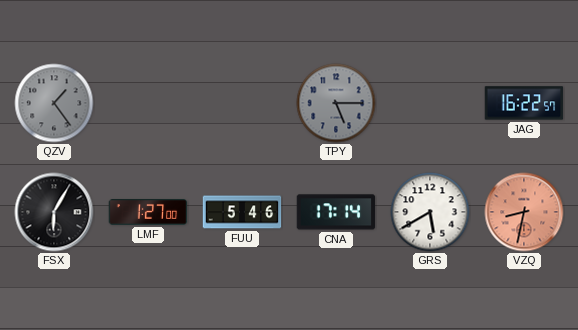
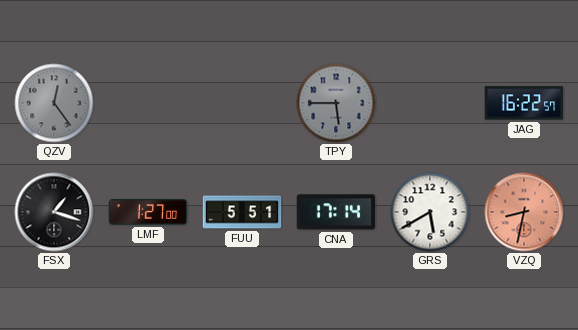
QZV: 1:24 -> 12:24 (54, 103)
TPY: 5:15 -> 5:45 (336, 103)
FSX: 6:05 -> 1:18 (54, 212)
FUU: 5:46 -> 5:51 (242, 212)
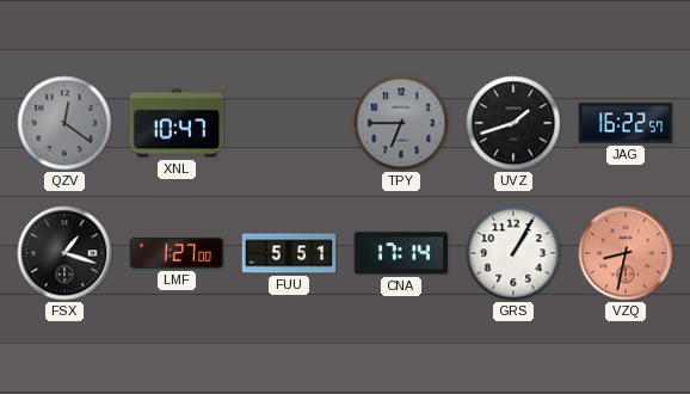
QZV: 12:24 -> 12:21 (64, 123)
XNL: none -> 10:47 (177, 123)
TPY: 5:45 -> 6:45 (401, 123)
UVZ: none -> 1:42 (513, 123)
GRS: 5:40 -> 1:05 (513, 253)
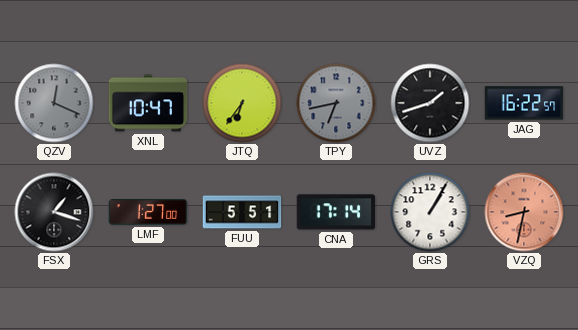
QZV: 12:21 -> 12:19 (54, 103)
JTQ: none -> 6:36 (242, 103)
TPY: 6:45 -> 6:43 (336, 103)
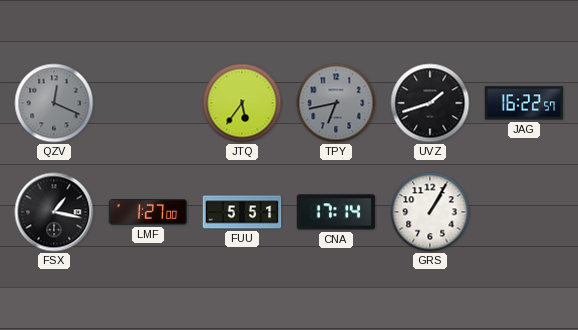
XNL: 10:47 -> none (148, 103)
JTQ: 6:36 -> 5:36 (242, 103)
FSX: 1:18 -> 1:17 (54, 212)
VZQ: 8:32 -> none (524, 212)
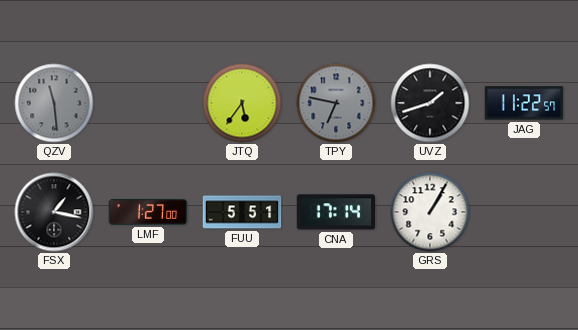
QZV: 12:19 -> 11:29 (54, 103)
TPY: 6:43 -> 6:47 (336, 103)
JAG: 16:22 -> 11:22 (524, 103)
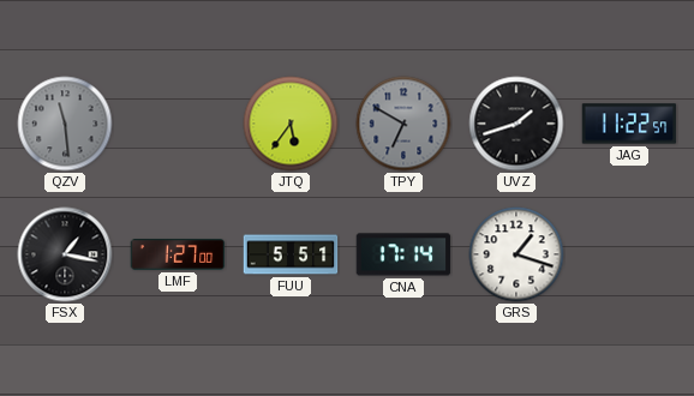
TPY: 6:47 -> 6:50 (403, 124)
GRS: 1:05 -> 1:18 (516, 254)
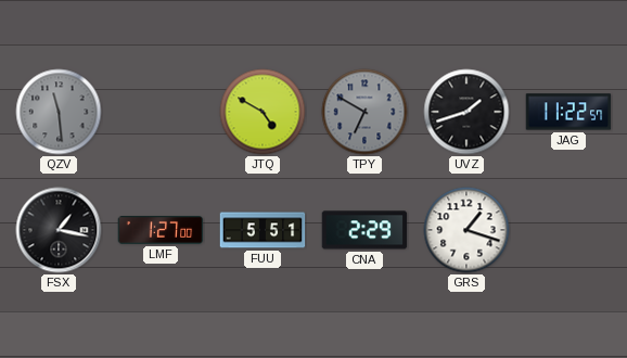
JTQ: 5:36 -> 4:50 (263, 112)
CNA: 17:14 -> 2:29 (364, 230)
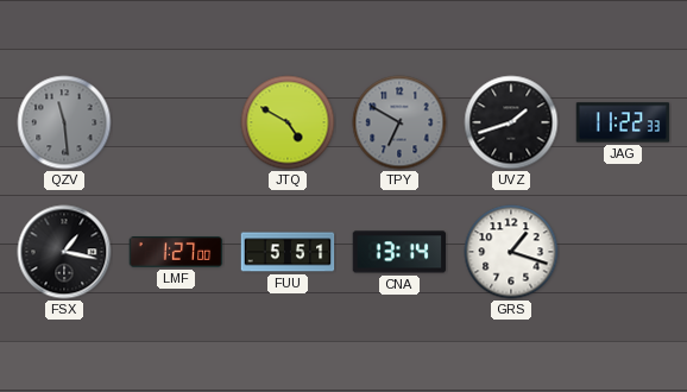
JAG: 11:22:57 -> 11:22:33 (623, 122)
CNA: 2:29 -> 13:14 (399, 252)
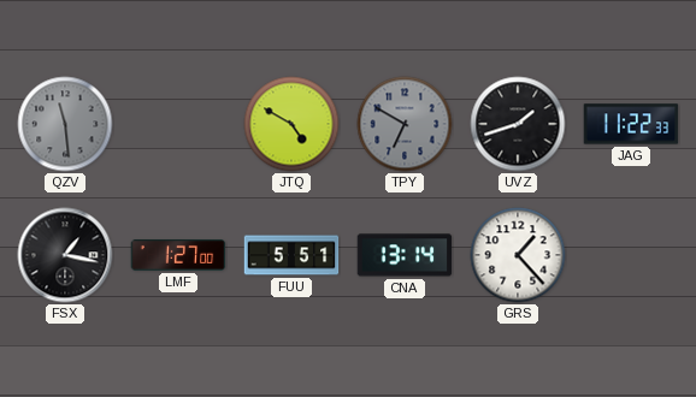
GRS: 1:18 -> 1:23 (518, 255)
